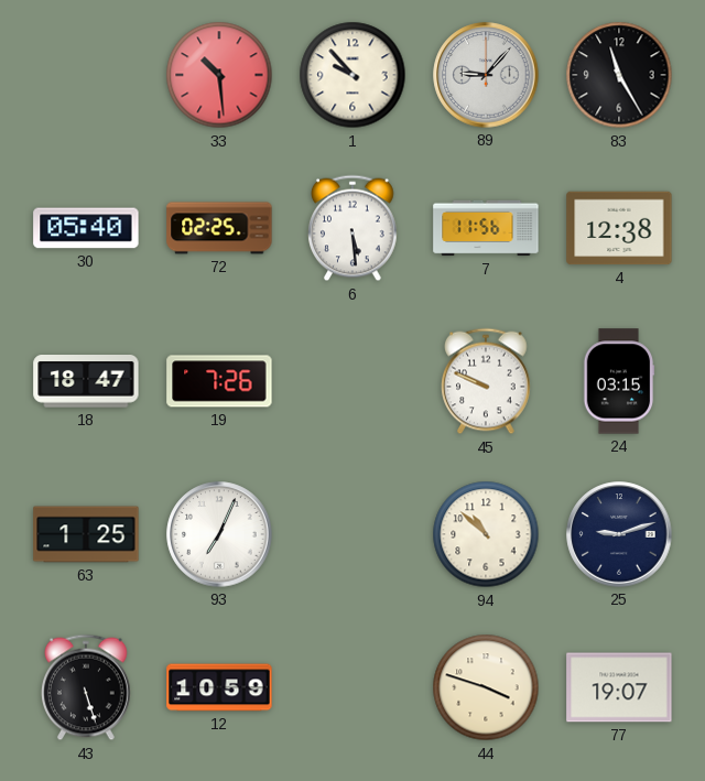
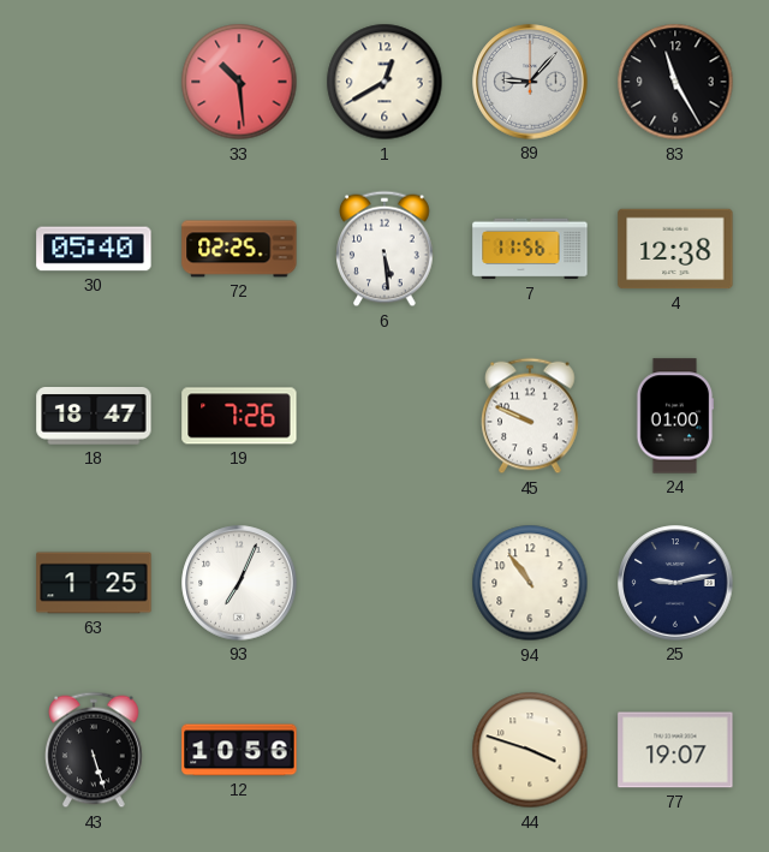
1: 9:53 -> 12:40 (384, 82)
24: 03:15 -> 01:00 (675, 416)
94: 10:52 -> 10:54 (530, 583)
25: 9:12 -> 9:13 (675, 583)
12: 10:59 -> 10:56 (239, 750)
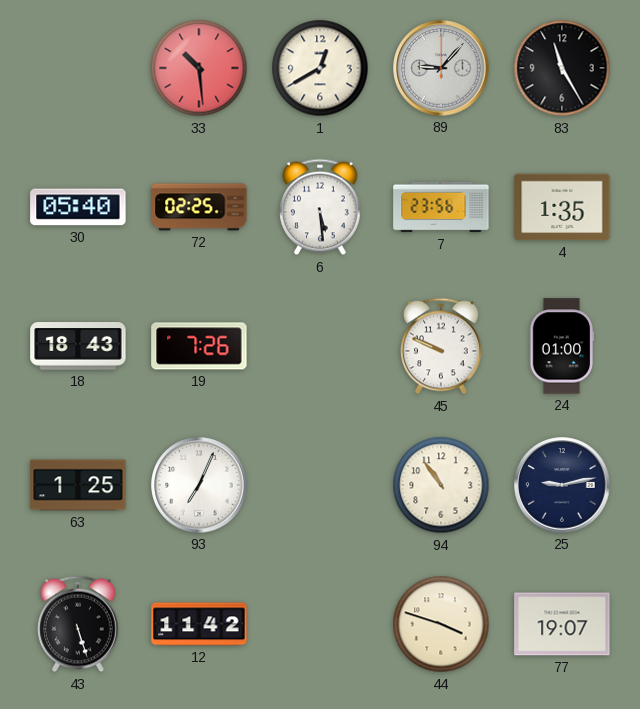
7: 11:56 -> 23:56 (441, 207)
4: 12:38 -> 1:35 (562, 207)
18: 18:47 -> 18:43 (78, 346)
12: 10:56 -> 11:42 (199, 624)
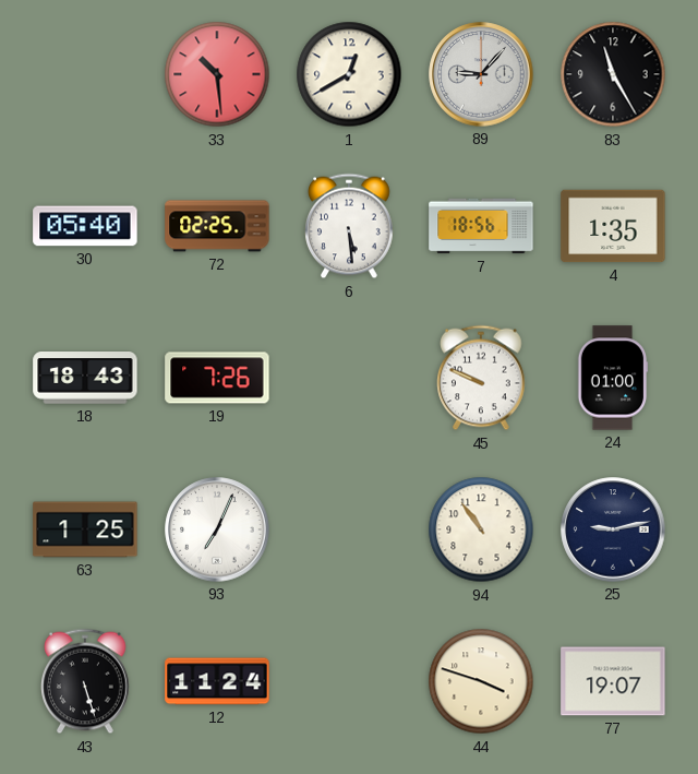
7: 23:56 -> 18:56 (481, 226)
12: 11:42 -> 11:24 (217, 681)
